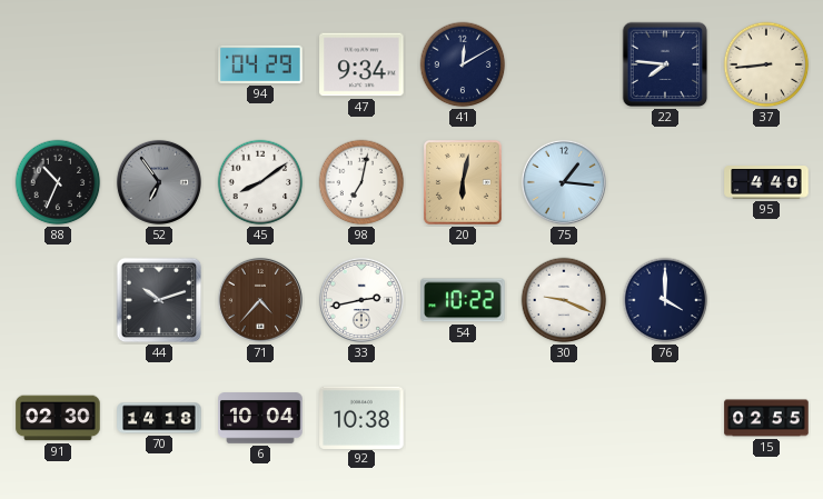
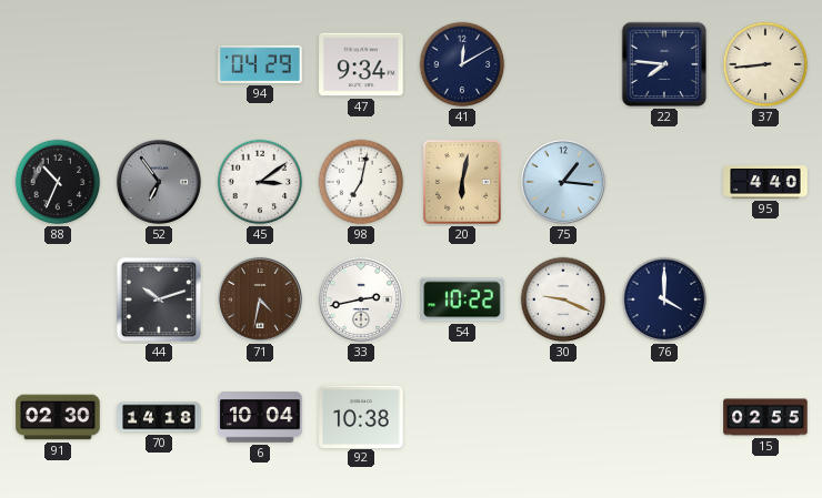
45: 8:09 -> 3:09 (260, 182)
71: 4:37 -> 4:32 (260, 299)
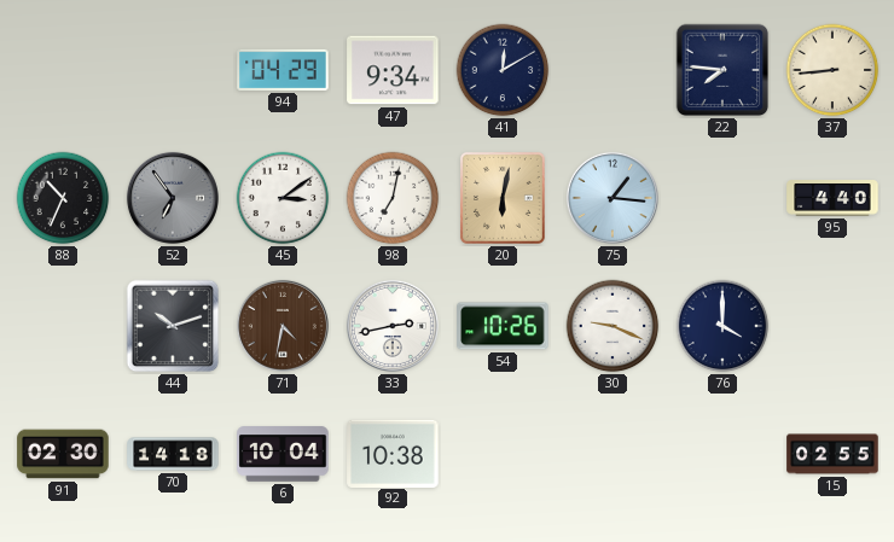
54: 10:22 -> 10:26 (503, 326)
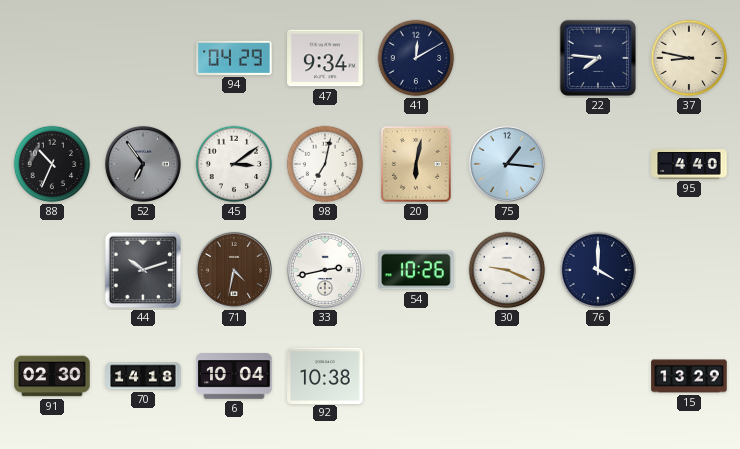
37: 8:44 -> 8:47 (689, 58)
15: 02:55 -> 13:29 (689, 376)
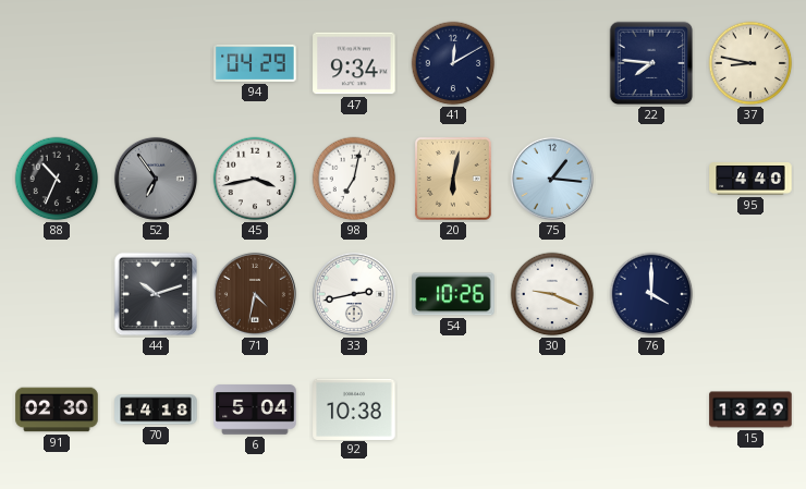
45: 3:09 -> 3:43 (255, 179)
6: 10:04 -> 5:04 (255, 409)
